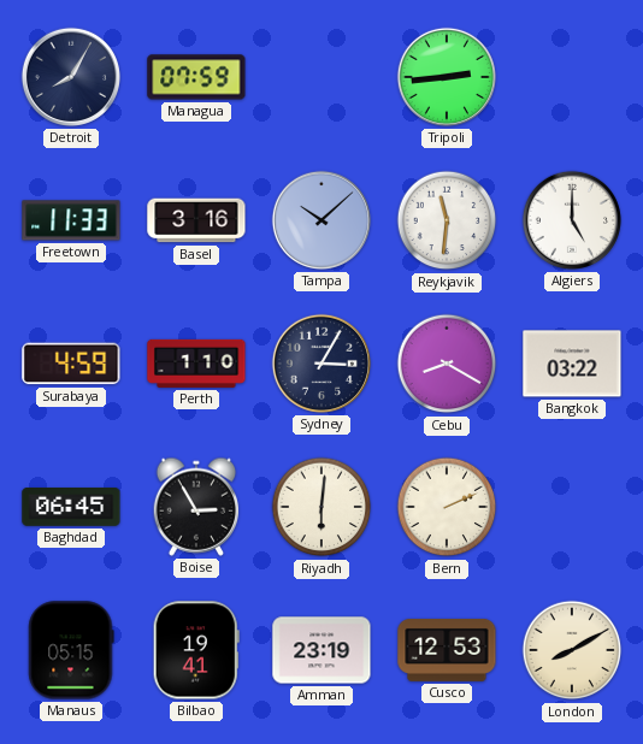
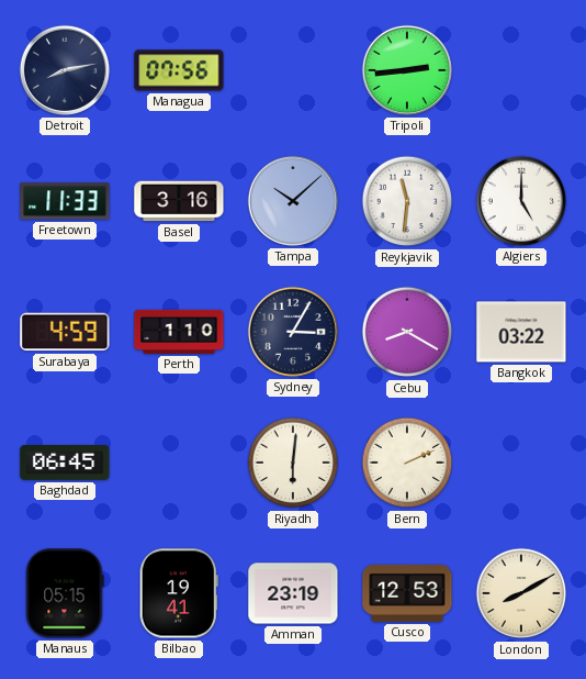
Detroit: 8:05 -> 8:13 (65, 70)
Managua: 07:59 -> 07:56 (179, 70)
Boise: 2:55 -> none (196, 507)
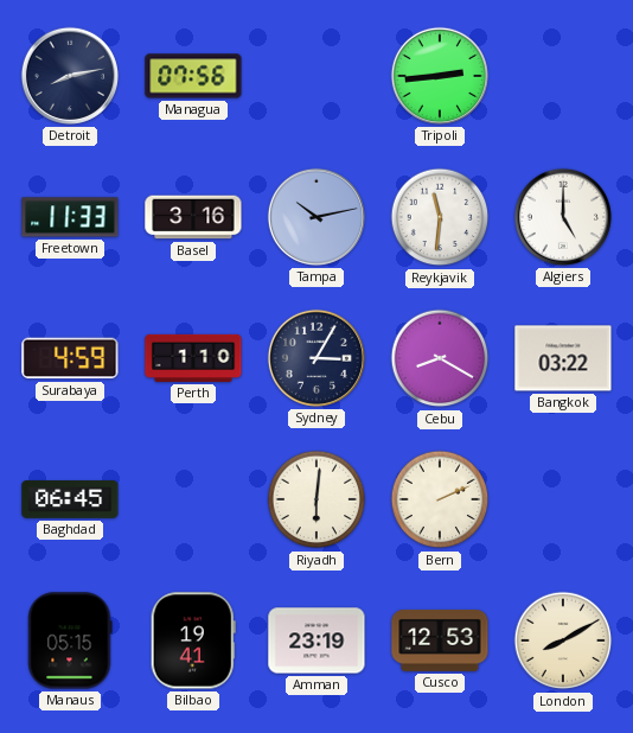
Tampa: 10:08 -> 10:13 (316, 217)
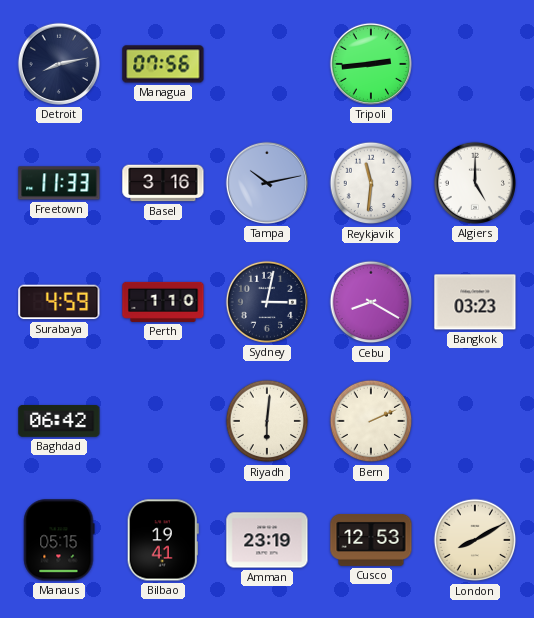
Sydney: 3:05 -> 3:02 (267, 302)
Bangkok: 03:22 -> 03:23 (475, 302)
Baghdad: 06:45 -> 06:42 (59, 422)
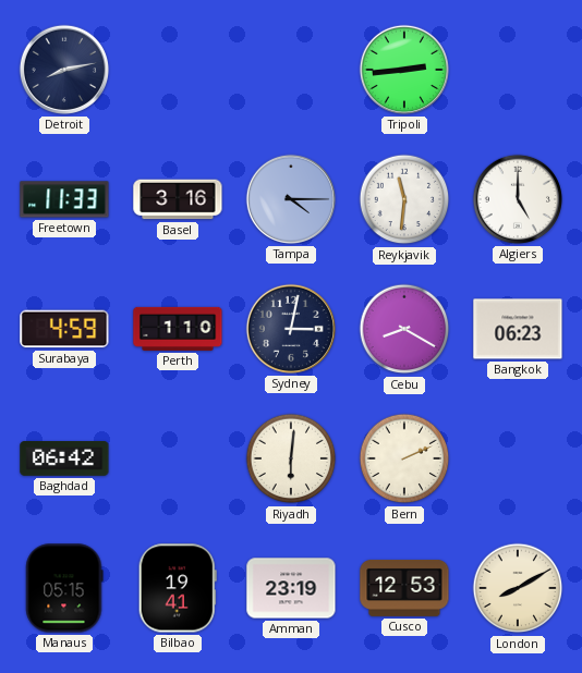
Managua: 07:56 -> none (163, 64)
Tampa: 10:13 -> 4:15 (291, 199)
Bangkok: 03:23 -> 06:23 (518, 329)
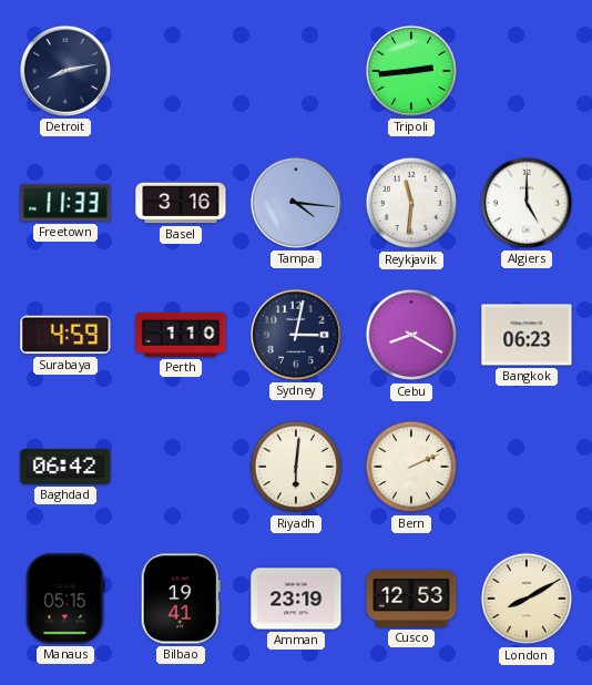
Tampa: 4:15 -> 4:16 (296, 203)
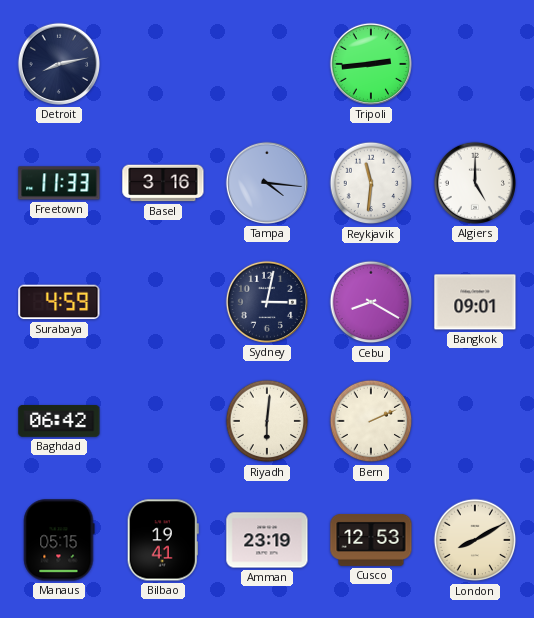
Perth: 1:10 -> none (181, 335)
Bangkok: 06:23 -> 09:01 (475, 302)
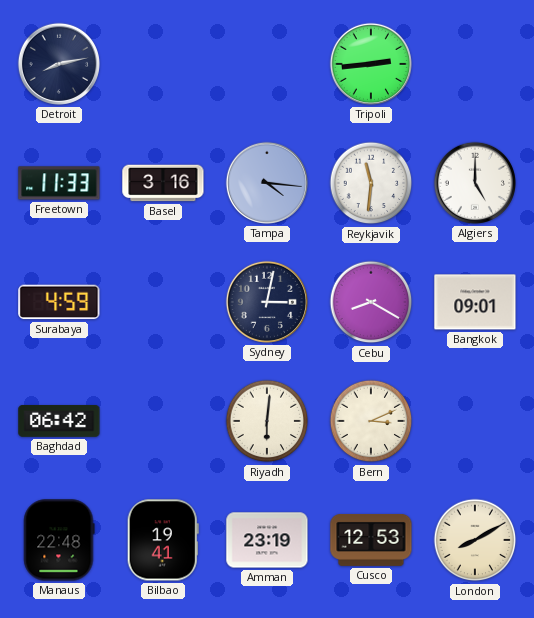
Bern: 2:11 -> 3:11 (371, 421)
Manaus: 05:15 -> 22:48 (59, 540)
